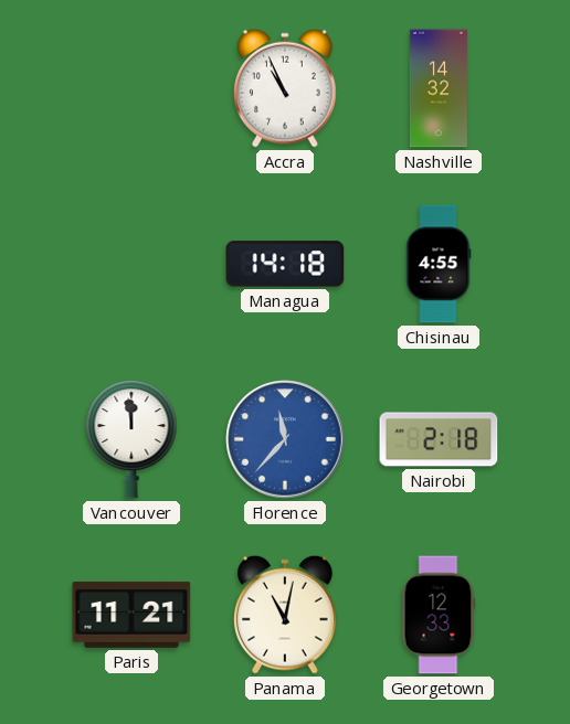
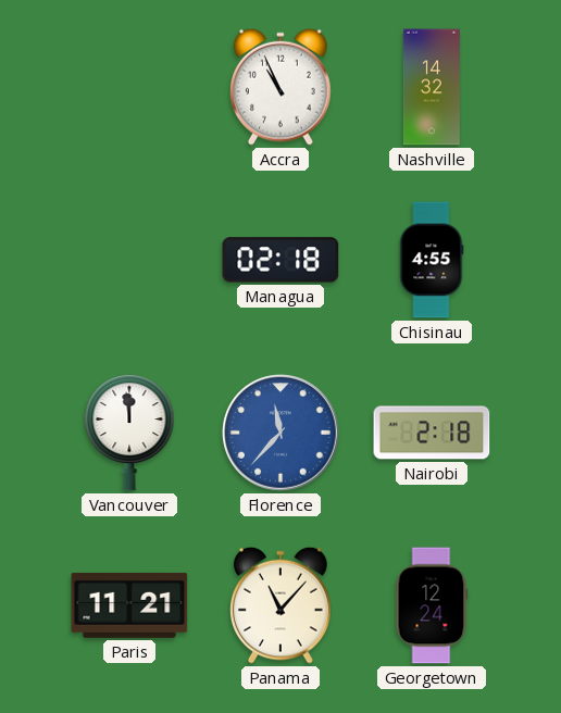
Managua: 14:18 -> 02:18 (280, 260)
Panama: 11:02 -> 11:07 (282, 605)
Georgetown: 12:33 -> 12:24 (432, 605)
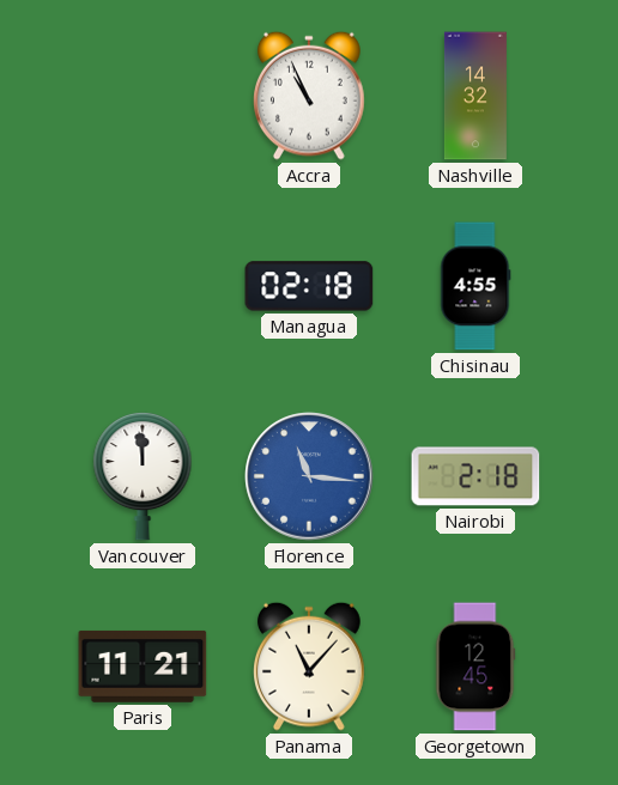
Florence: 11:37 -> 11:16 (309, 476)
Georgetown: 12:24 -> 12:45 (475, 667)
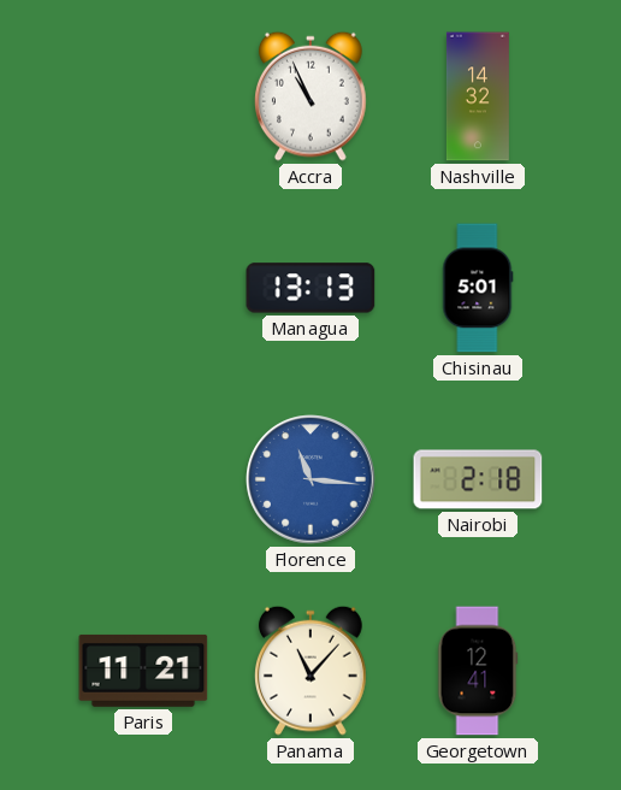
Managua: 02:18 -> 13:13 (310, 288)
Chisinau: 4:55 -> 5:01 (478, 288)
Vancouver: 11:59 -> none (143, 476)
Georgetown: 12:45 -> 12:41 (478, 671)
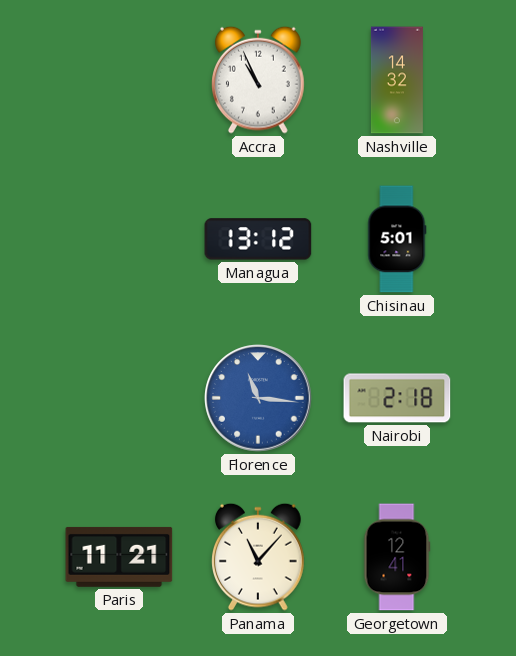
Managua: 13:13 -> 13:12 (258, 239)
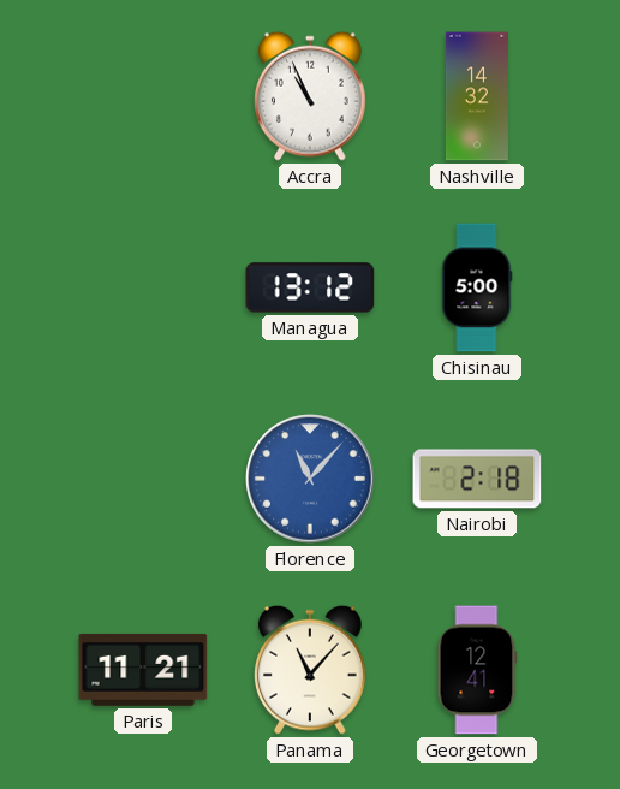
Chisinau: 5:01 -> 5:00 (477, 287)
Florence: 11:16 -> 11:07 (310, 479)
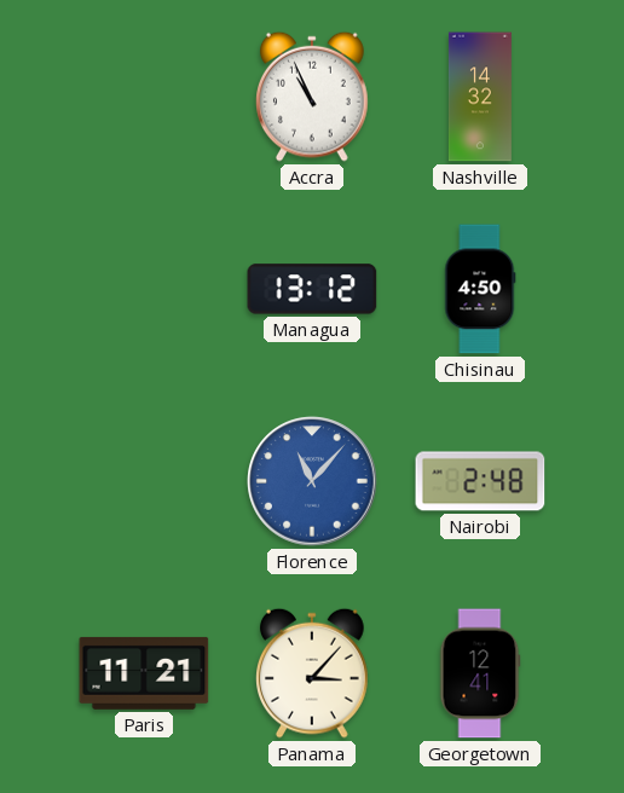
Chisinau: 5:00 -> 4:50 (480, 289)
Nairobi: 2:18 -> 2:48 (480, 481)
Panama: 11:07 -> 3:07 (313, 673)
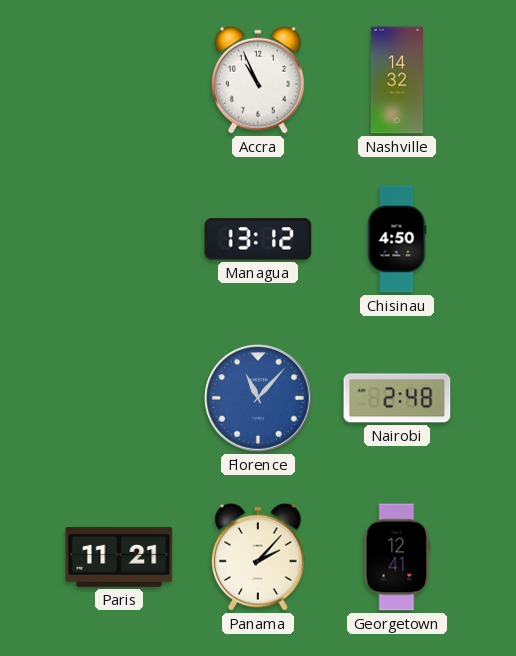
Panama: 3:07 -> 2:07 (259, 557)
